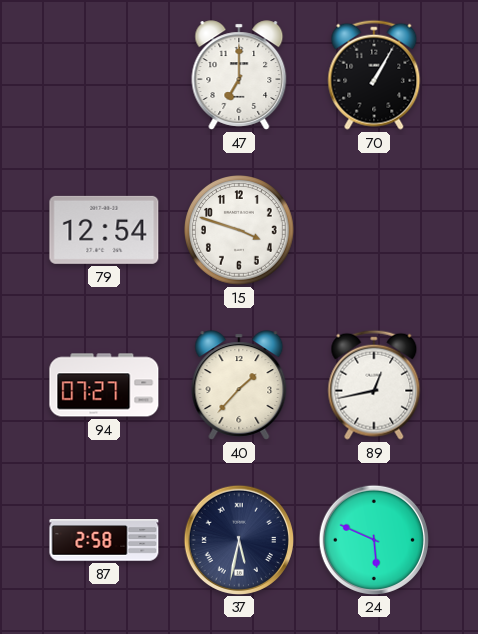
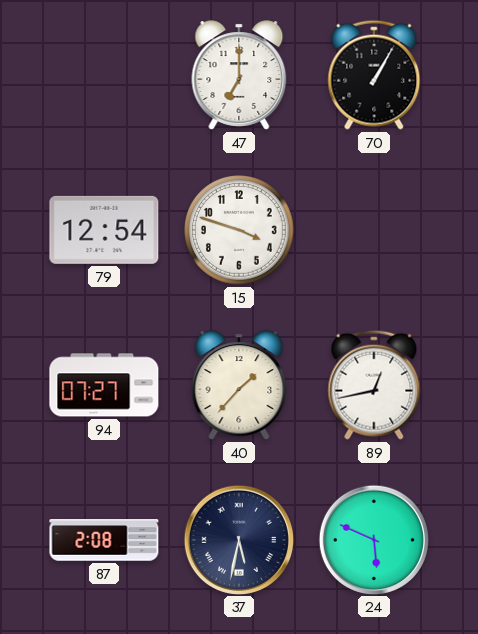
87: 2:58 -> 2:08 (104, 540)
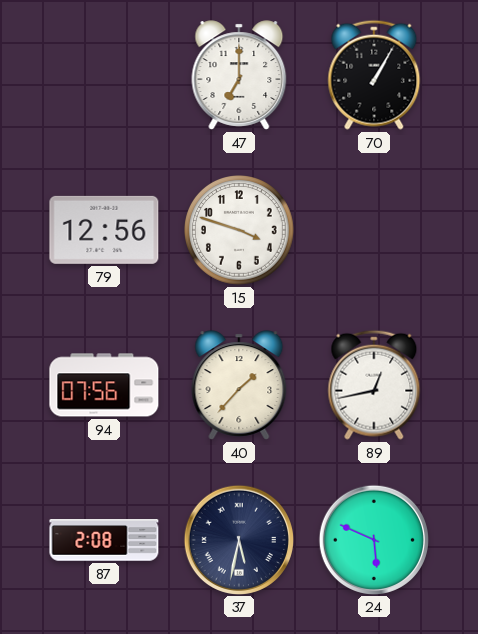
79: 12:54 -> 12:56 (104, 230)
94: 07:27 -> 07:56 (104, 385)
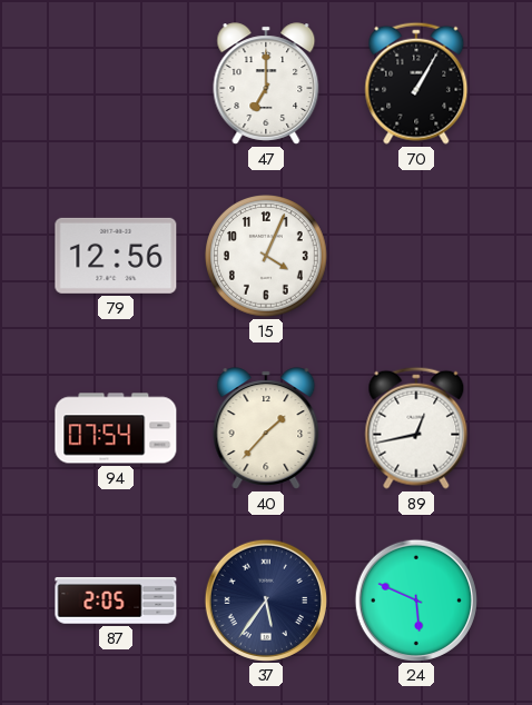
15: 3:48 -> 4:04 (267, 257)
94: 07:56 -> 07:54 (116, 428)
87: 2:08 -> 2:05 (116, 600)
37: 5:32 -> 5:36 (265, 599)
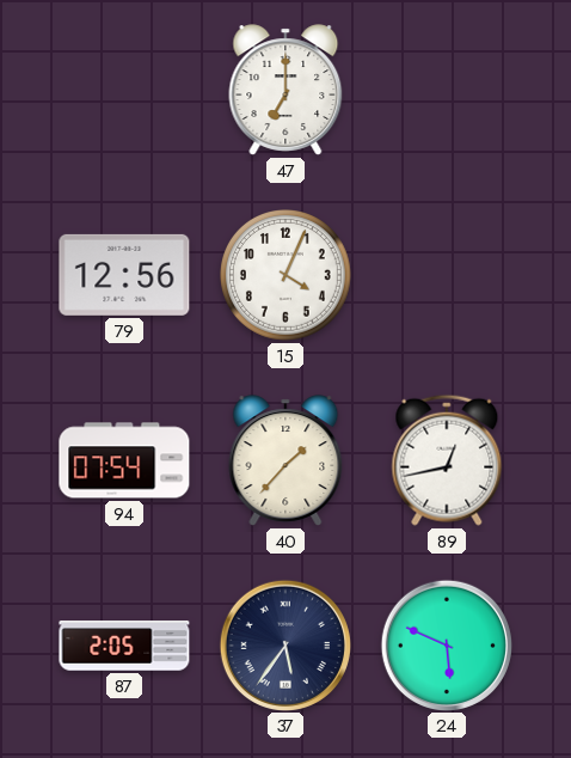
70: 1:05 -> none (416, 83)
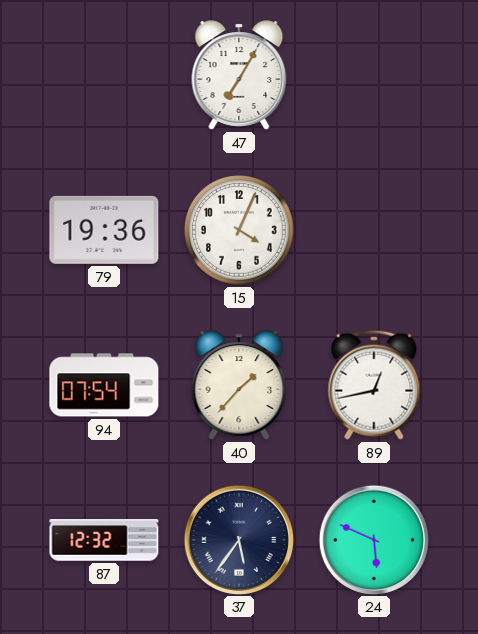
47: 7:00 -> 7:05 (239, 75)
79: 12:56 -> 19:36 (104, 230)
87: 2:05 -> 12:32 (104, 540)
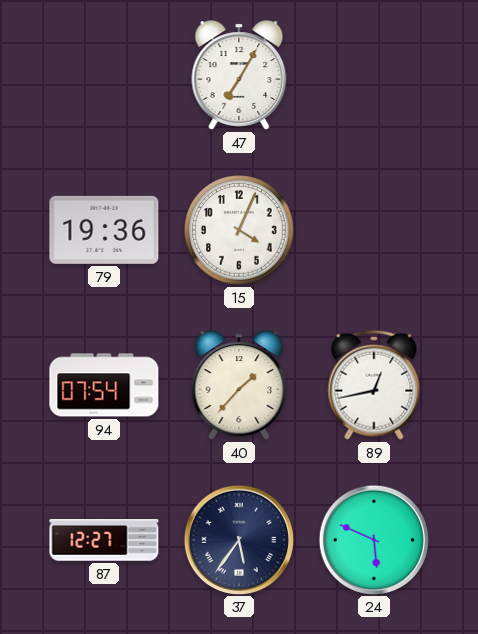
87: 12:32 -> 12:27 (104, 540)
